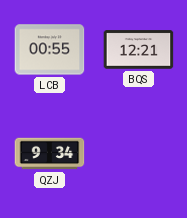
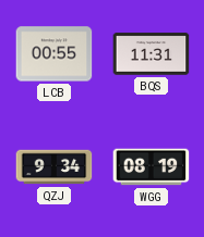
BQS: 12:21 -> 11:31 (152, 54)
WGG: none -> 08:19 (152, 167)
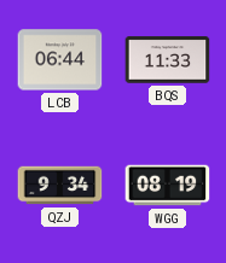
LCB: 00:55 -> 06:44 (60, 60)
BQS: 11:31 -> 11:33 (168, 60)
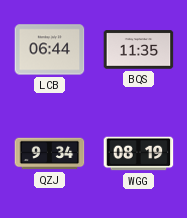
BQS: 11:33 -> 11:35 (139, 50)
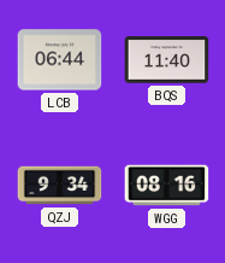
BQS: 11:35 -> 11:40 (167, 60)
WGG: 08:19 -> 08:16 (167, 186)
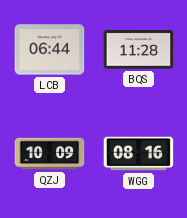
BQS: 11:40 -> 11:28 (139, 50)
QZJ: 9:34 -> 10:09 (50, 154)
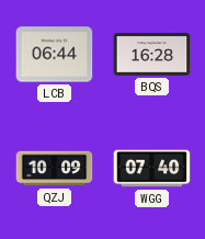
BQS: 11:28 -> 16:28 (152, 55)
WGG: 08:16 -> 07:40 (152, 169)
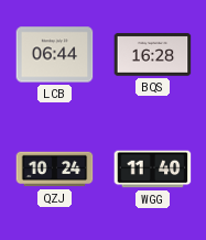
QZJ: 10:09 -> 10:24 (55, 170)
WGG: 07:40 -> 11:40 (153, 170)
